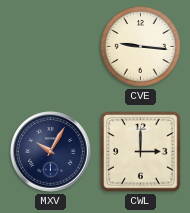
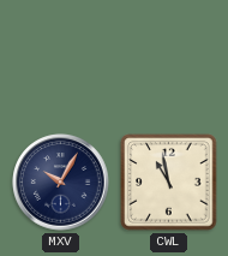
CVE: 9:16 -> none (140, 46)
CWL: 3:00 -> 10:58 (169, 183)
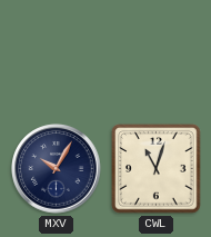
CWL: 10:58 -> 11:03 (157, 169)
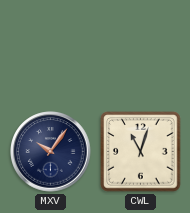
MXV: 10:05 -> 10:06 (51, 152)
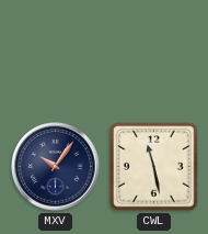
CWL: 11:03 -> 11:28 (154, 167)
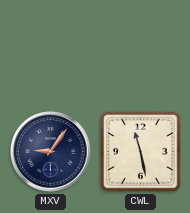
MXV: 10:06 -> 9:06 (51, 152)
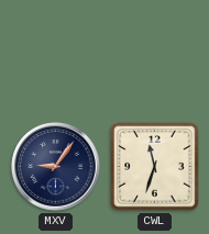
CWL: 11:28 -> 11:33 (155, 167)
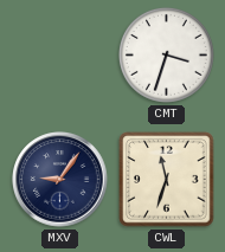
CMT: none -> 3:33 (166, 54)
